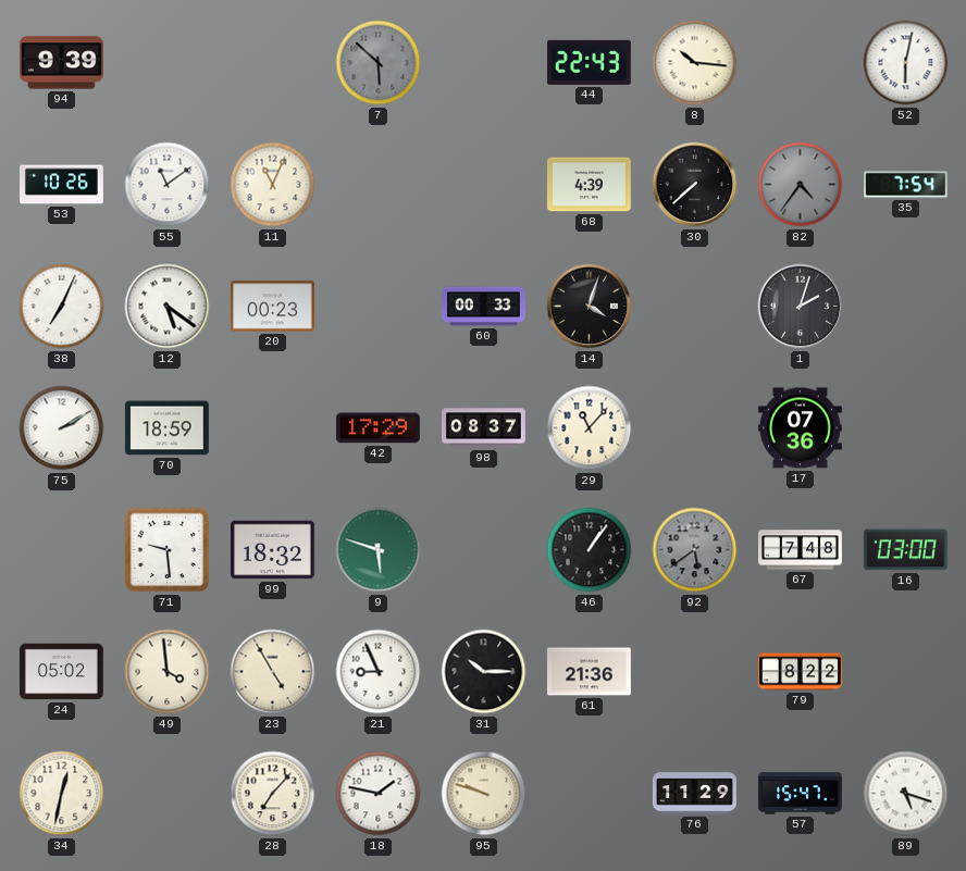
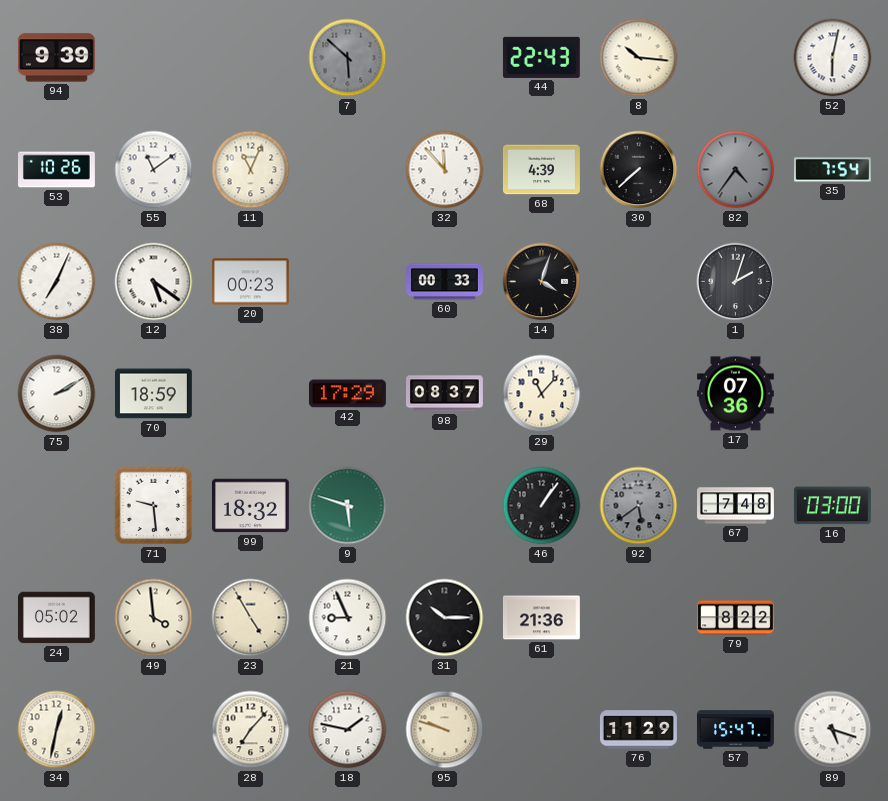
32: none -> 11:53 (445, 170)
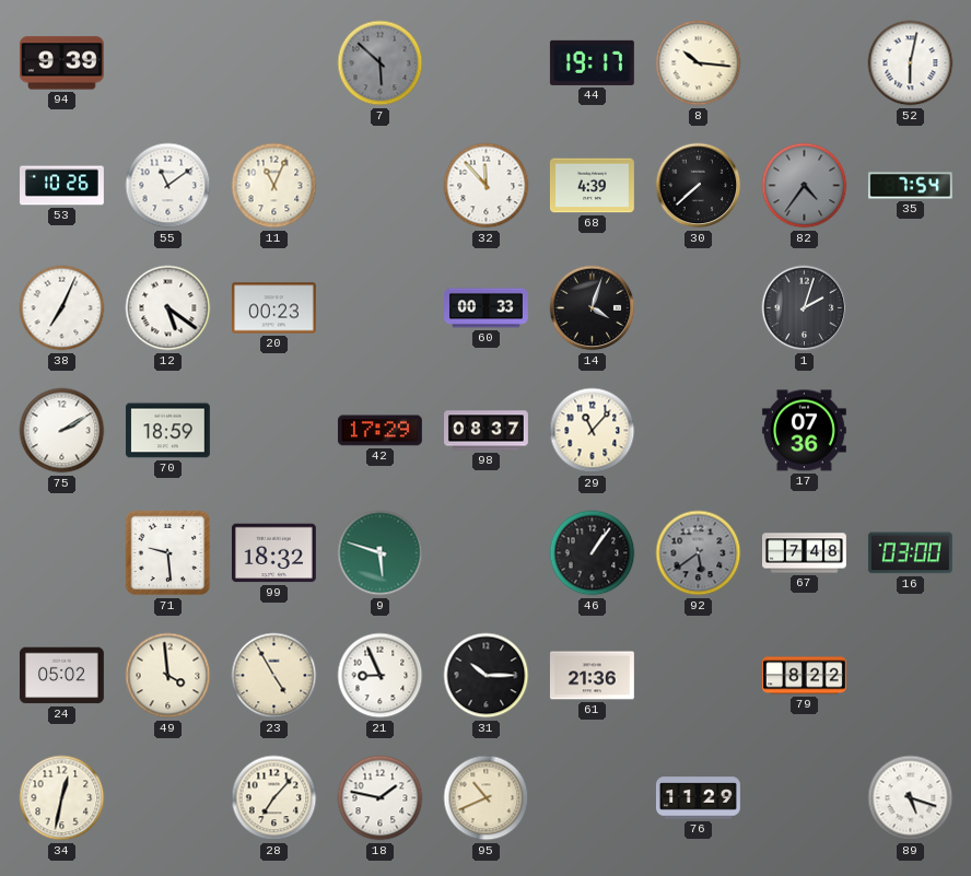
44: 22:43 -> 19:17 (592, 62)
95: 9:48 -> 10:41 (487, 798)
57: 15:47 -> none (735, 730)
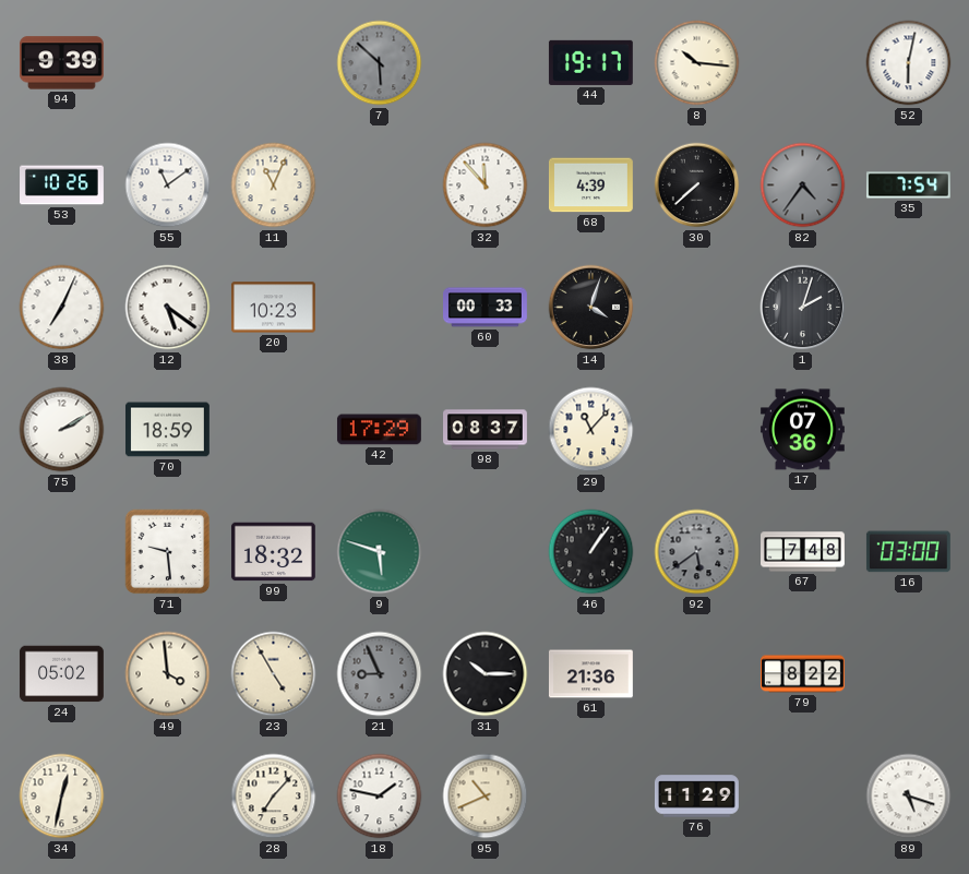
20: 00:23 -> 10:23 (273, 308)
21 dial: white -> grey (380, 674)
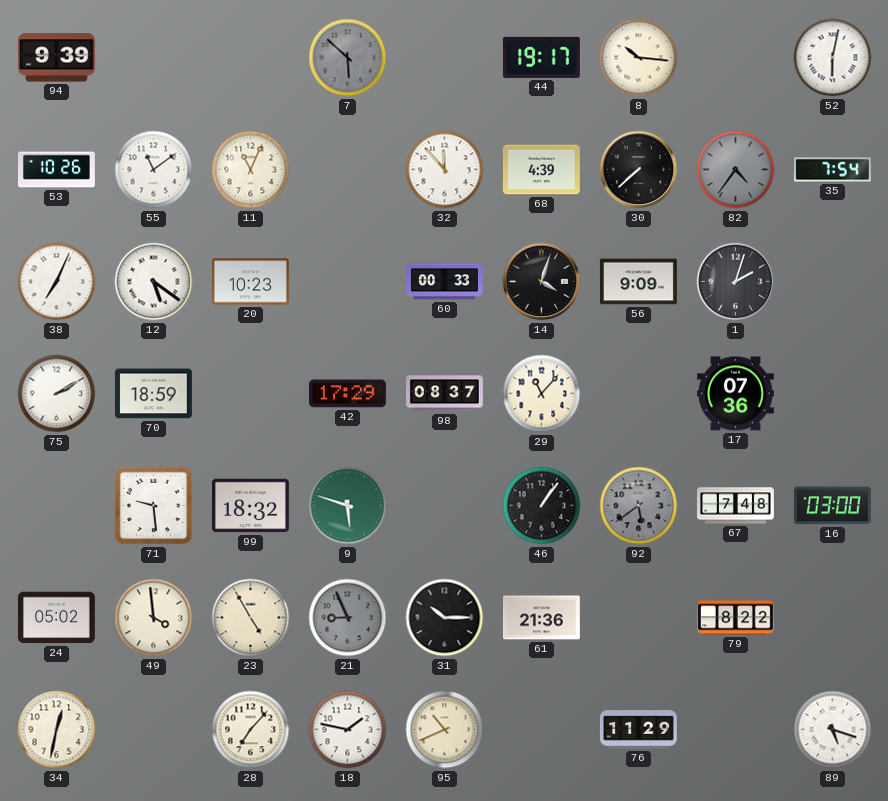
56: none -> 9:09 (638, 282)
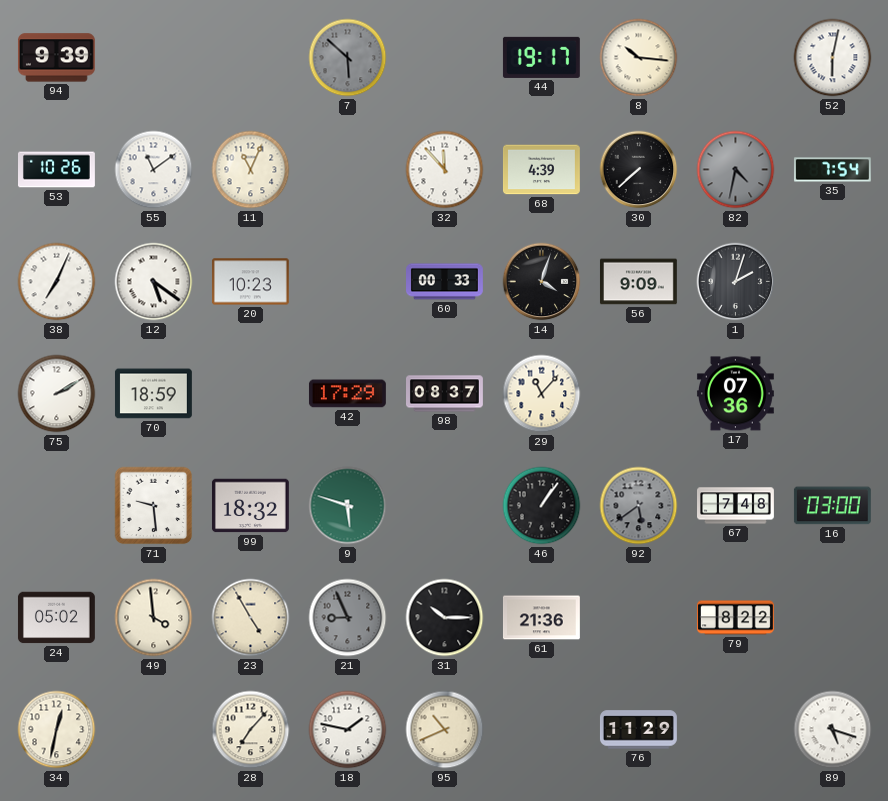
82: 4:36 -> 4:32 (736, 170)
